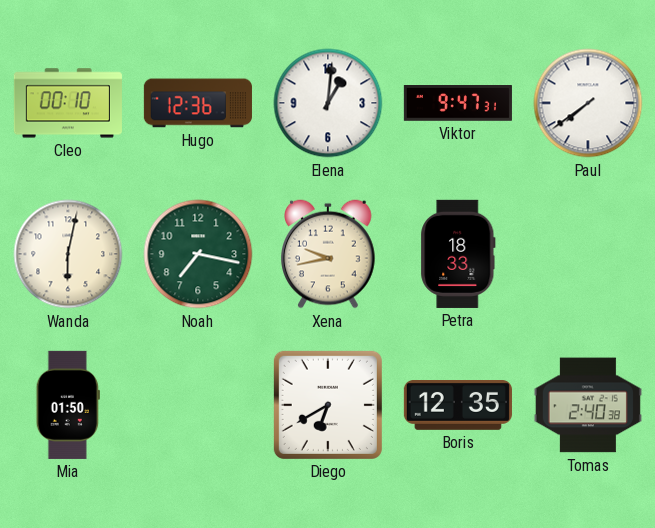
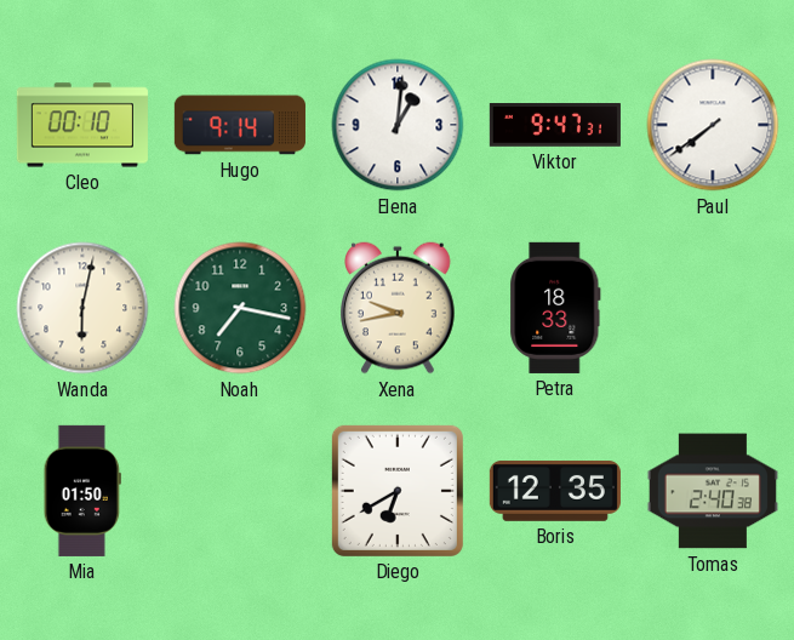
Hugo: 12:36 -> 9:14 (240, 125)
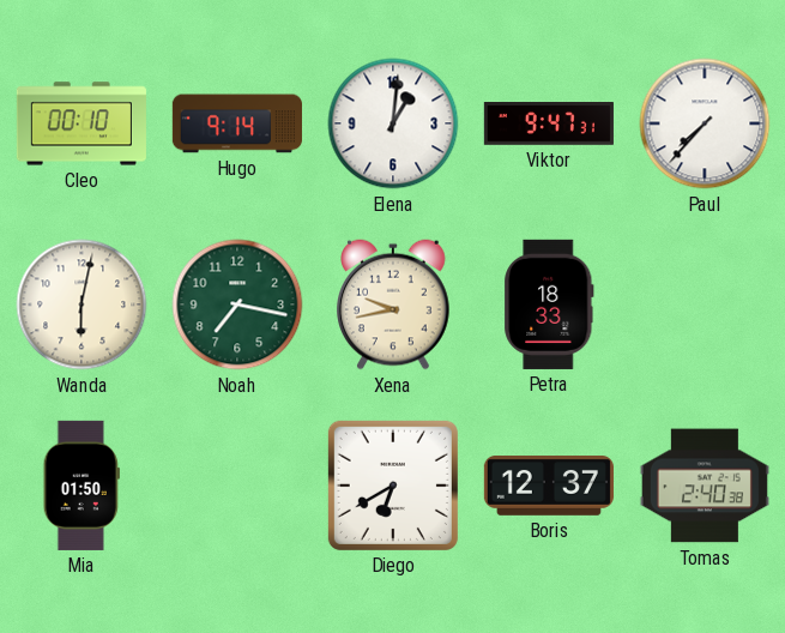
Paul: 7:39 -> 7:37 (705, 123)
Boris: 12:35 -> 12:37 (549, 487)
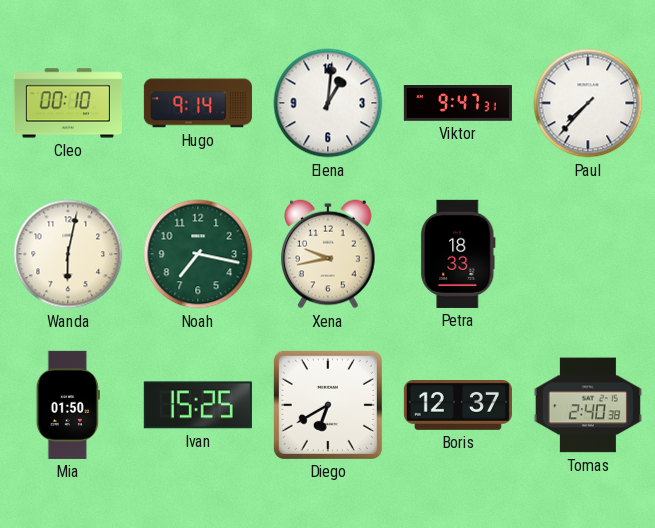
Ivan: none -> 15:25 (198, 405)
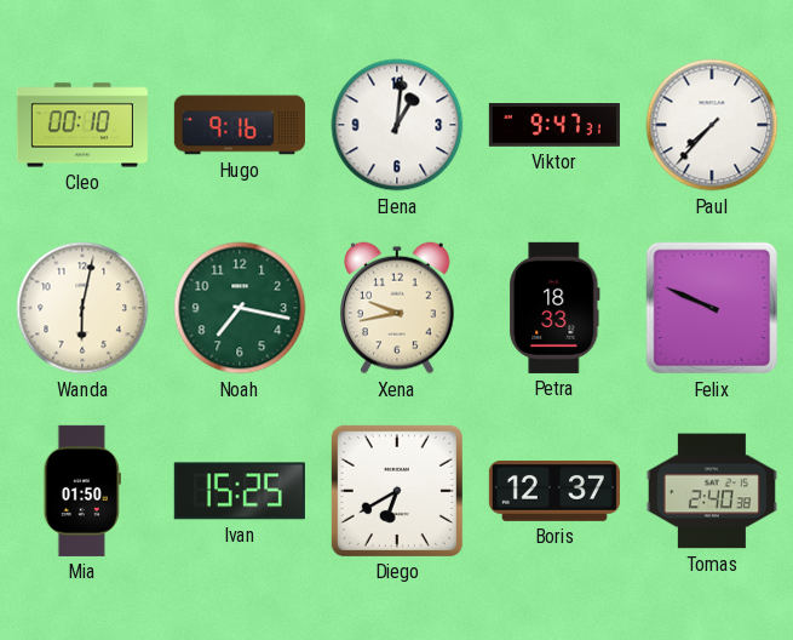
Hugo: 9:14 -> 9:16 (240, 125)
Felix: none -> 9:49 (712, 308)
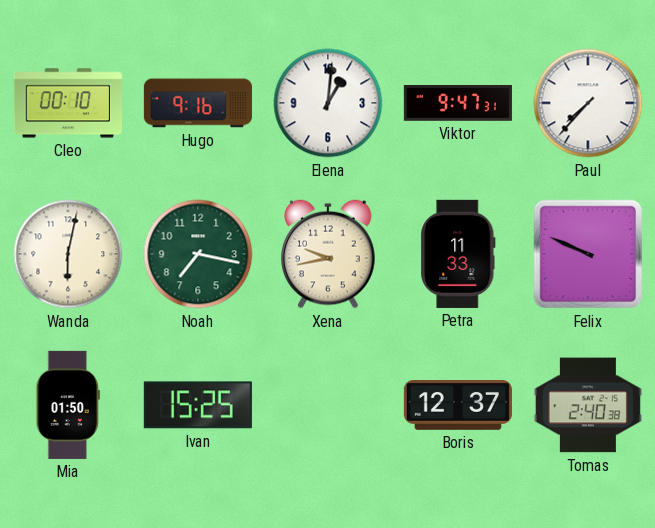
Petra: 18:33 -> 11:33 (458, 254)
Diego: 6:40 -> none (397, 491)
